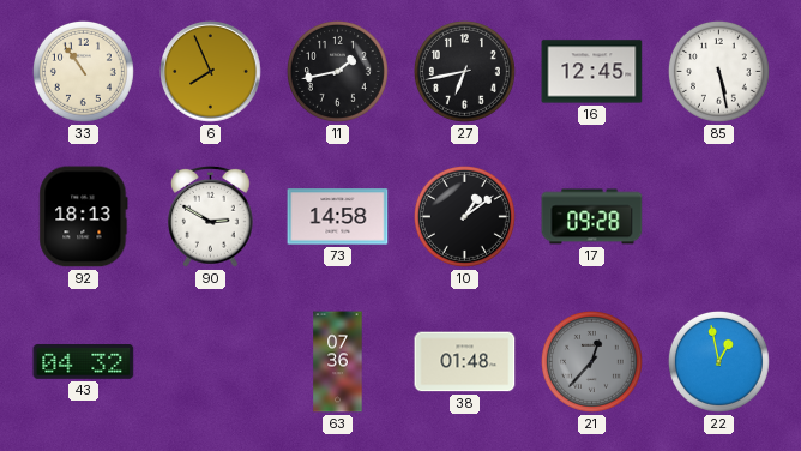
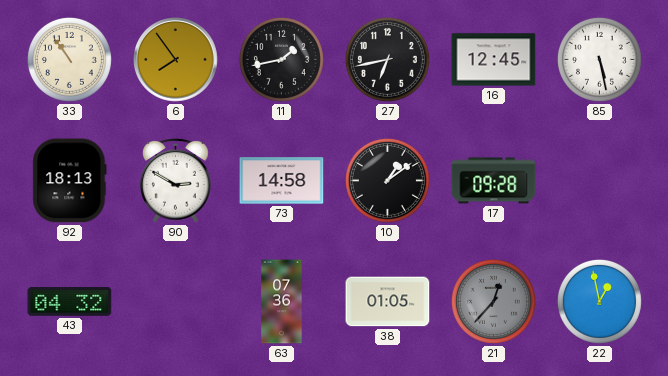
6: 7:56 -> 7:54 (176, 60)
38: 01:48 -> 01:05 (388, 302)
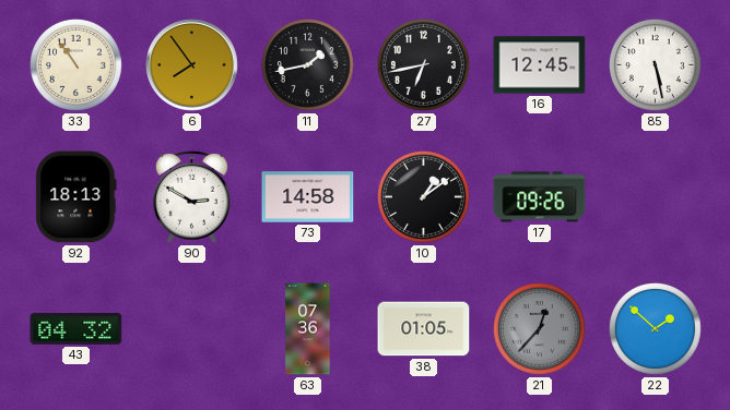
17: 09:28 -> 09:26 (540, 197)
22: 12:58 -> 1:52 (655, 328)
